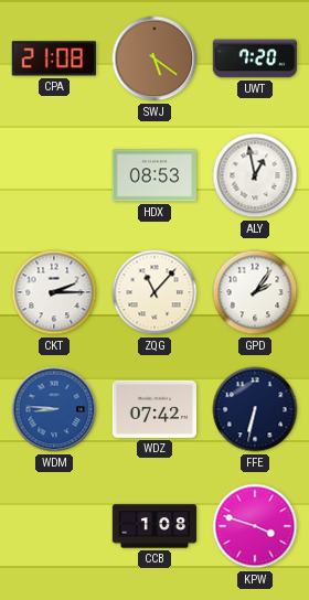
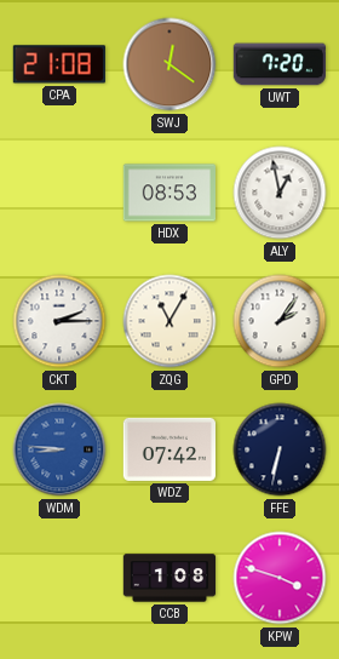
SWJ: 5:21 -> 12:21 (169, 64)
ZQG: 11:07 -> 11:05 (169, 321)
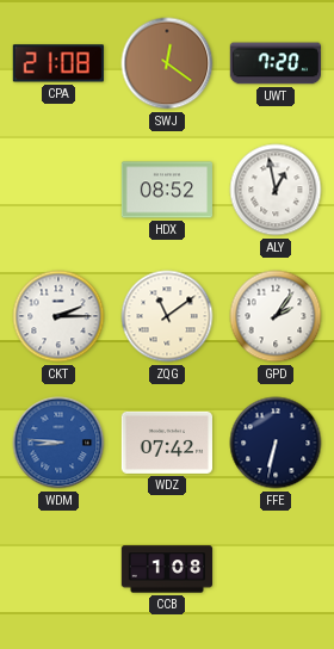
HDX: 08:53 -> 08:52 (167, 190)
ZQG: 11:05 -> 11:09 (167, 316)
KPW: 3:48 -> none (280, 578)
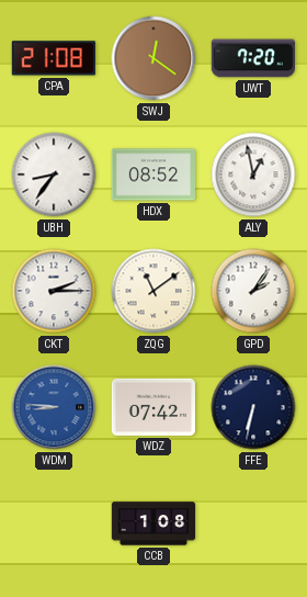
UBH: none -> 8:36 (54, 174)
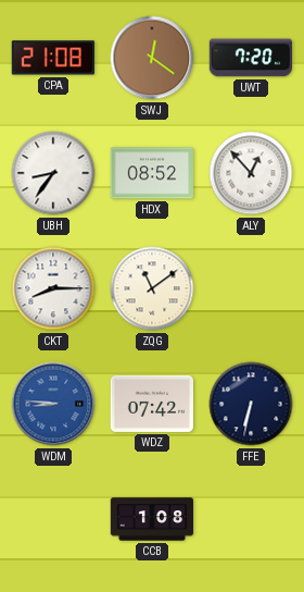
ALY: 12:58 -> 12:53 (251, 173)
CKT: 2:15 -> 8:15 (53, 288)
GPD: 2:06 -> none (253, 291)
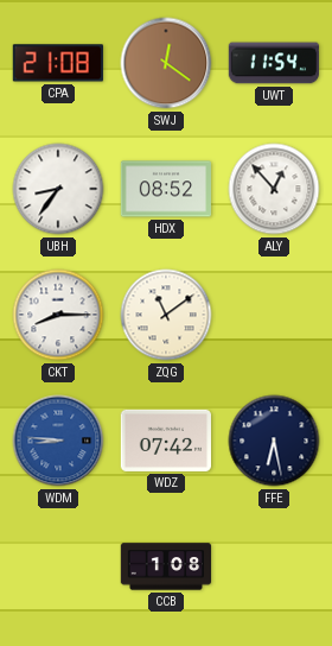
UWT: 7:20 -> 11:54 (273, 63)
FFE: 6:32 -> 6:28 (274, 441)
